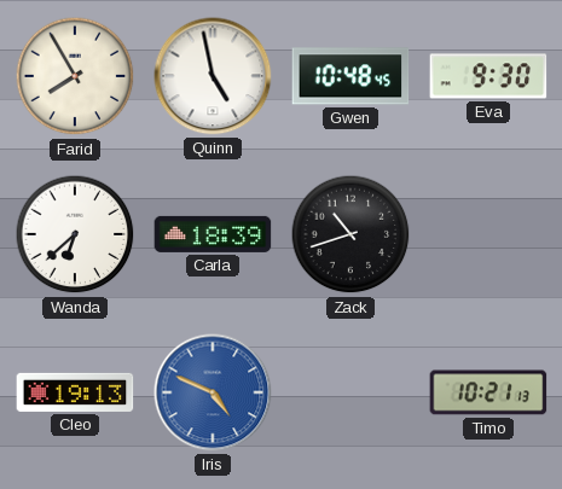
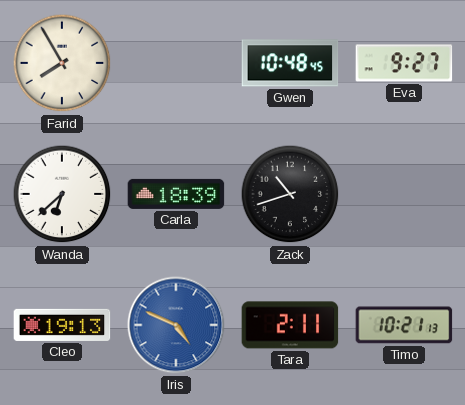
Quinn: 4:58 -> none (213, 76)
Eva: 9:30 -> 9:27 (404, 63)
Tara: none -> 2:11 (290, 325)
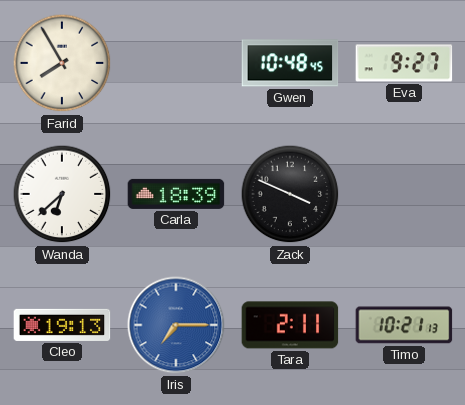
Zack: 10:42 -> 3:49 (290, 194)
Iris: 4:49 -> 7:15 (176, 325)
